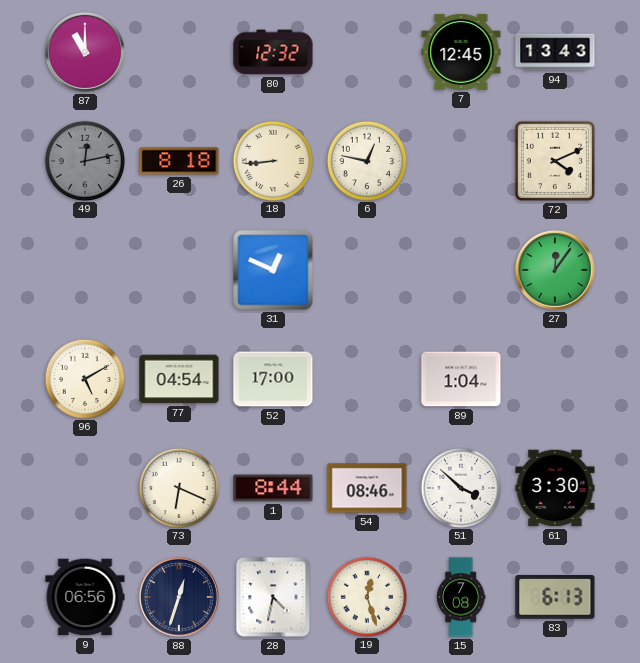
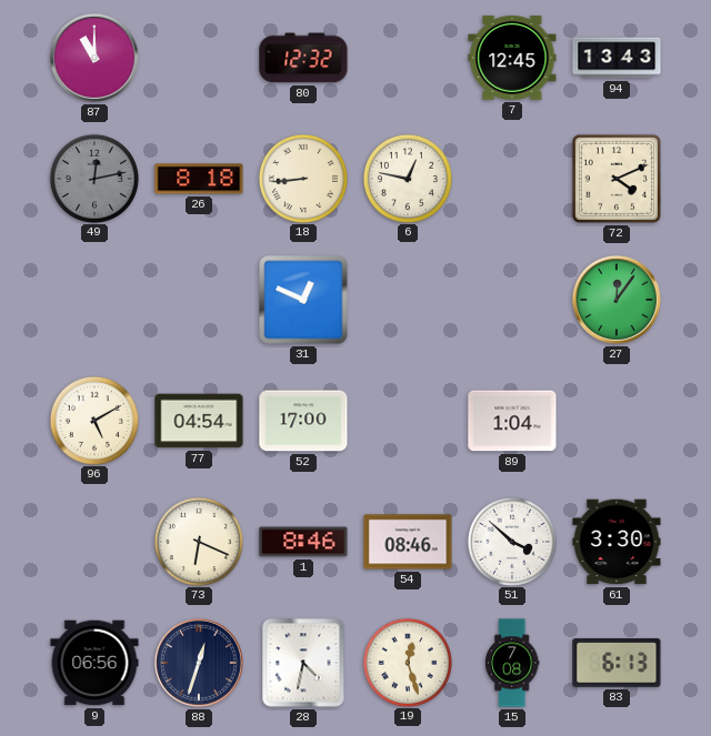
1: 8:44 -> 8:46 (303, 542)
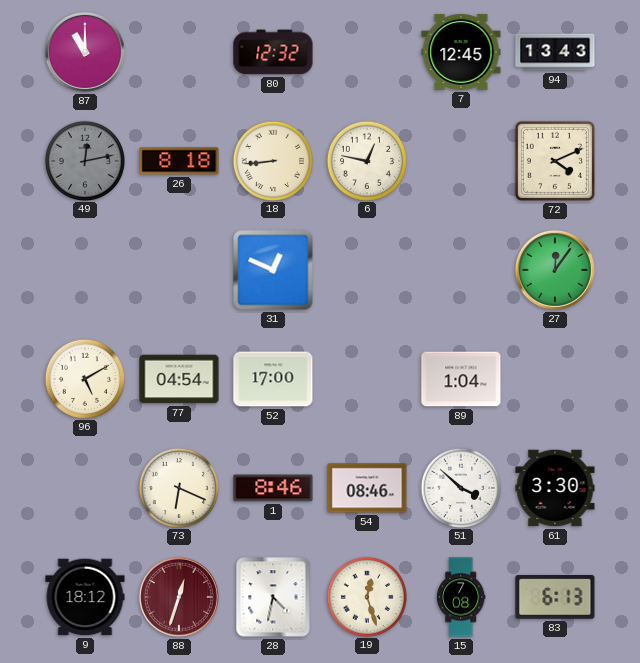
9: 06:56 -> 18:12 (85, 597)
88 dial: navy -> burgundy (179, 597)
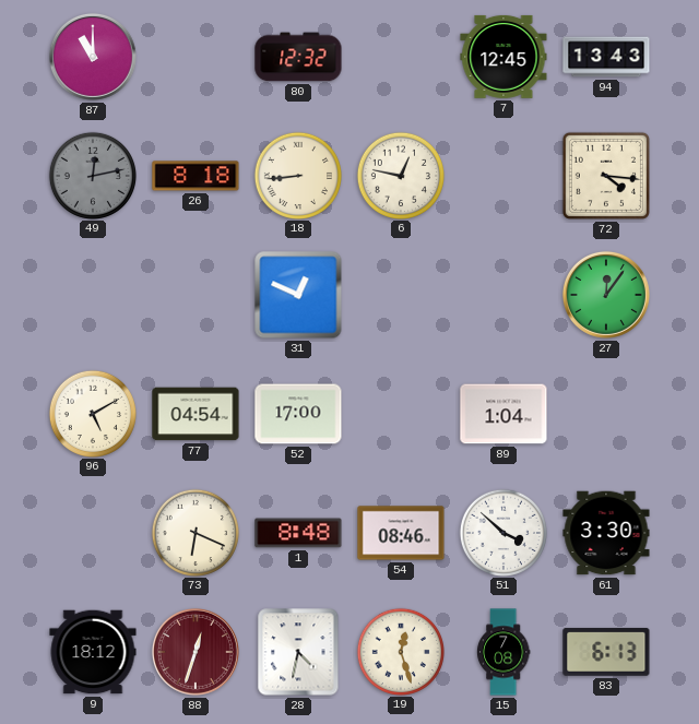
72: 4:11 -> 4:16 (606, 176)
1: 8:46 -> 8:48 (298, 533)
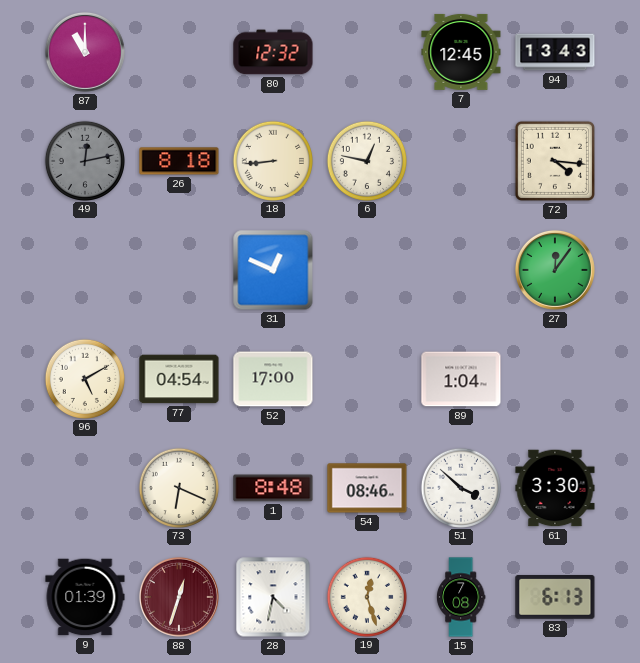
9: 18:12 -> 01:39 (85, 597)
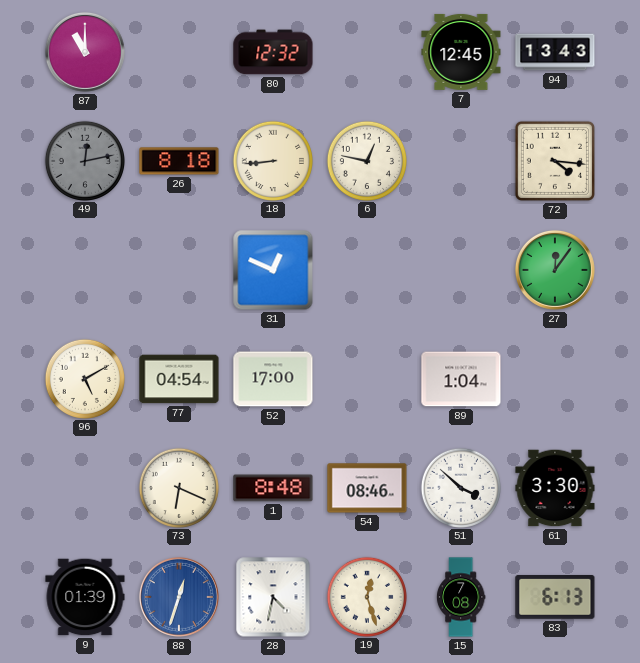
88 dial: burgundy -> blue (179, 597)
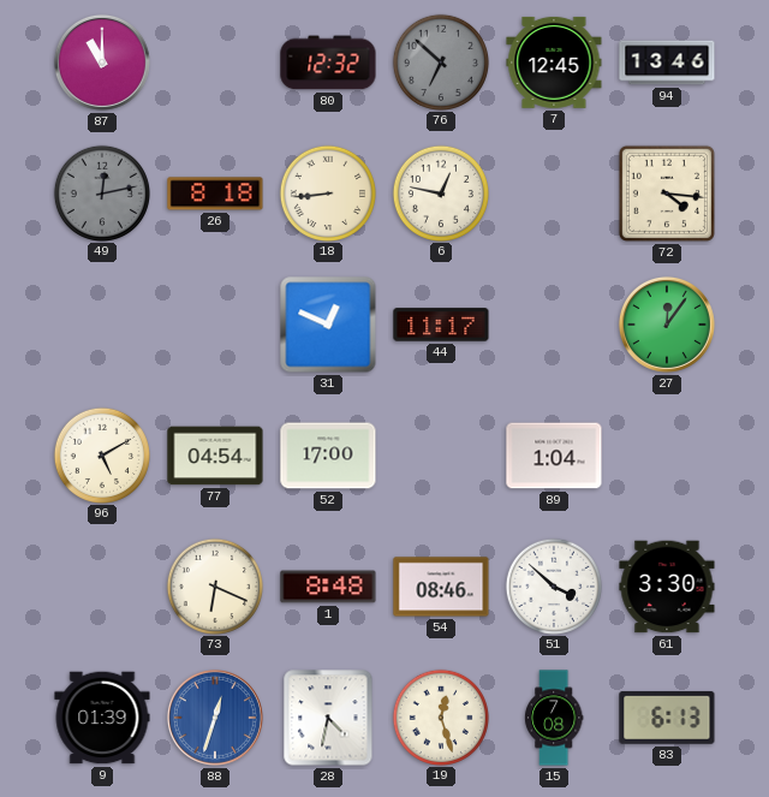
76: none -> 6:52 (440, 61)
94: 13:43 -> 13:46 (667, 63)
44: none -> 11:17 (441, 325)
